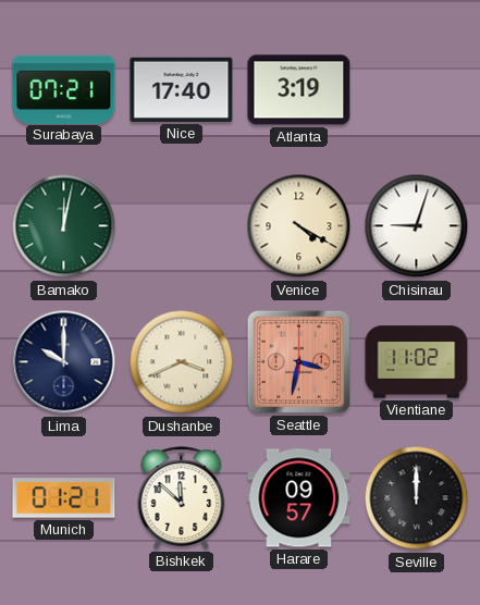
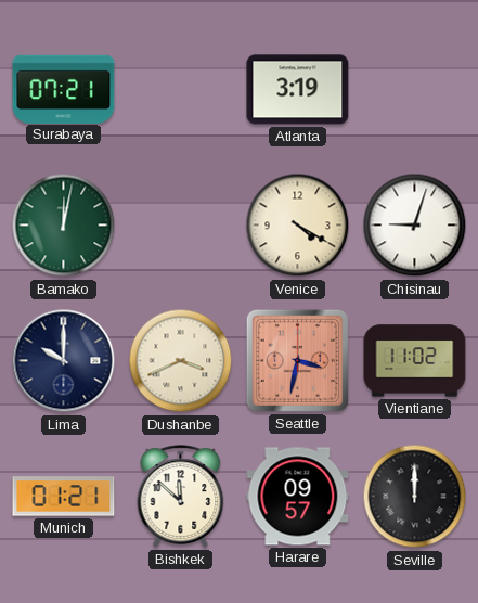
Nice: 17:40 -> none (182, 89)
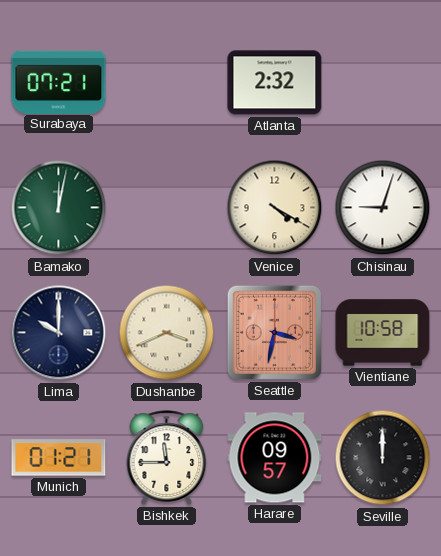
Atlanta: 3:19 -> 2:32 (275, 83)
Vientiane: 11:02 -> 10:58 (383, 333)
Bishkek: 11:52 -> 11:45 (167, 458)
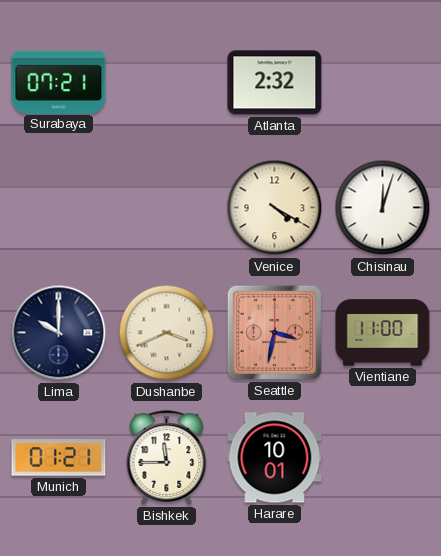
Bamako: 12:02 -> none (59, 208)
Chisinau: 9:03 -> 12:03 (383, 208)
Vientiane: 10:58 -> 11:00 (383, 333)
Harare: 09:57 -> 10:01 (275, 458)
Seville: 12:00 -> none (383, 458)
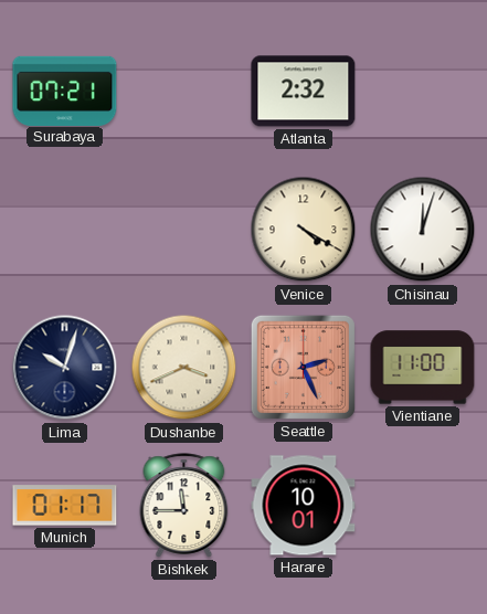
Lima: 10:00 -> 10:03 (65, 368)
Seattle: 3:32 -> 2:26 (303, 367)
Munich: 01:21 -> 01:17 (65, 506)
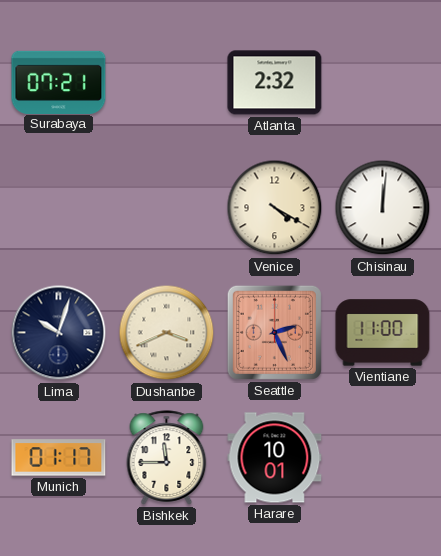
Chisinau: 12:03 -> 12:01 (383, 208)
